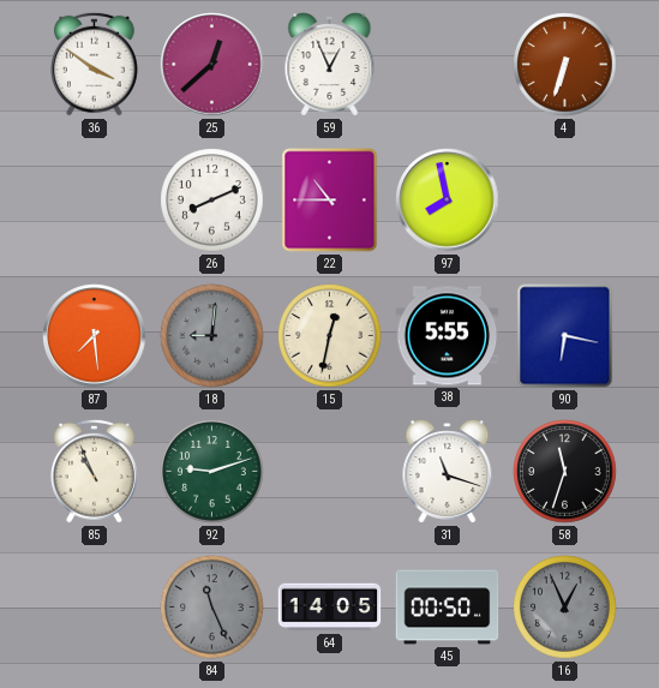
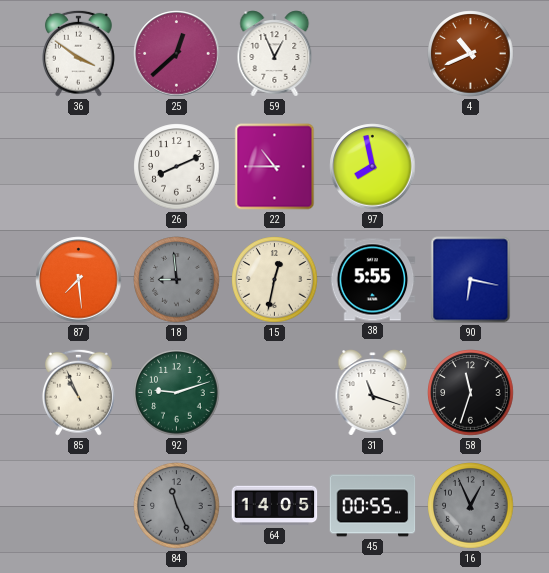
4: 6:33 -> 10:41 (471, 54)
18: 9:01 -> 8:59 (177, 280)
45: 00:50 -> 00:55 (373, 506)
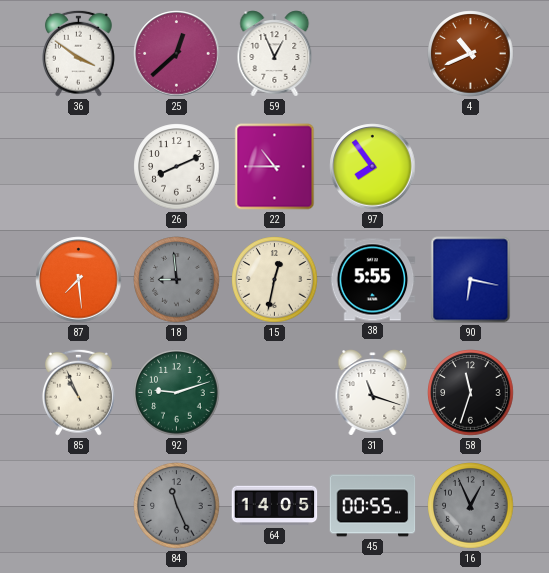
97: 7:58 -> 7:54 (373, 167)
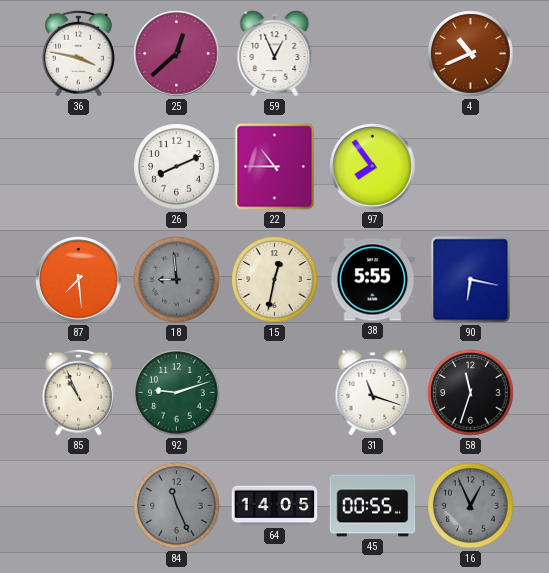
36: 3:51 -> 3:47 (79, 53)
